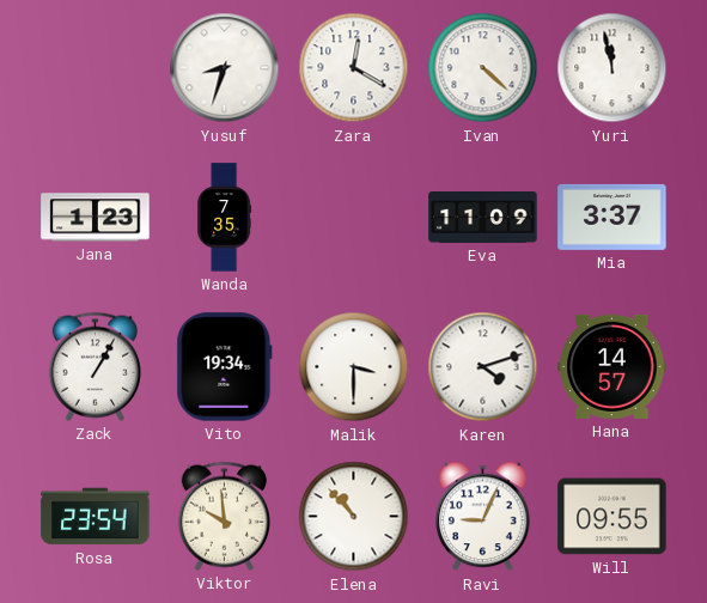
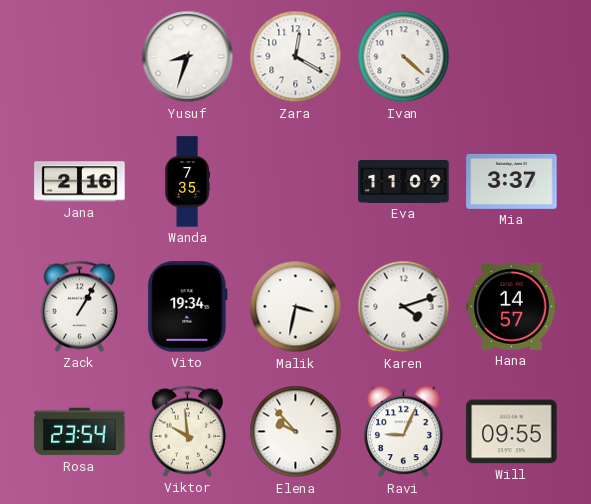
Yuri: 11:58 -> none (612, 68)
Jana: 1:23 -> 2:16 (80, 182)
Malik: 3:30 -> 3:32 (296, 307)
Elena: 10:53 -> 9:53 (296, 432)
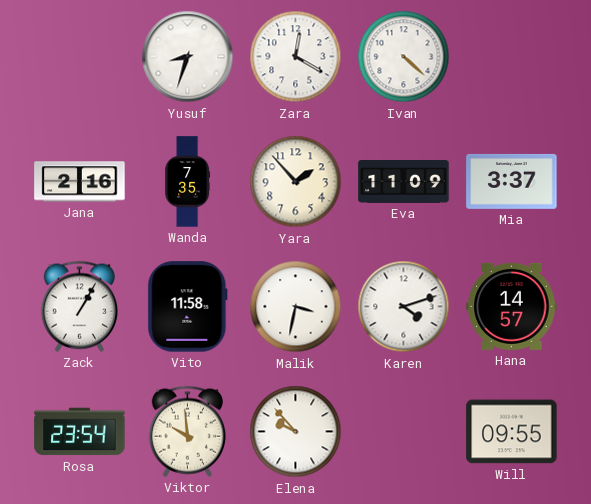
Yara: none -> 1:53 (296, 182)
Vito: 19:34 -> 11:58 (188, 307)
Ravi: 9:04 -> none (404, 432)
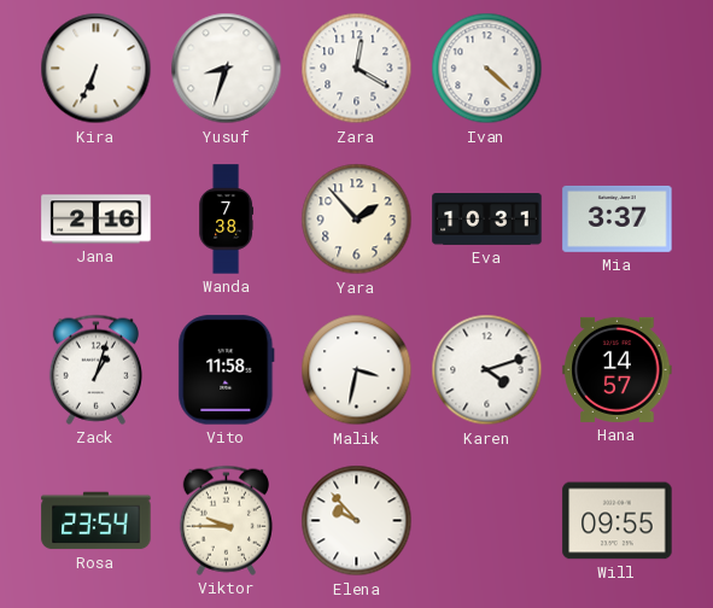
Kira: none -> 6:34 (97, 69)
Wanda: 7:35 -> 7:38 (227, 220)
Eva: 11:09 -> 10:31 (487, 220)
Zack: 1:05 -> 1:03 (95, 369)
Viktor: 9:59 -> 9:45 (226, 520)
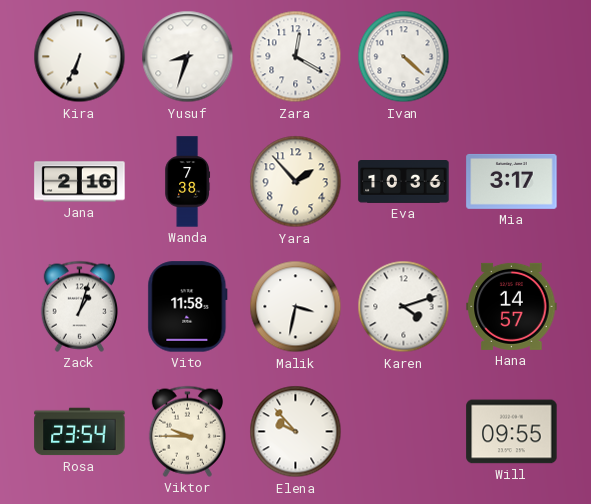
Eva: 10:31 -> 10:36 (404, 182)
Mia: 3:37 -> 3:17 (512, 181)
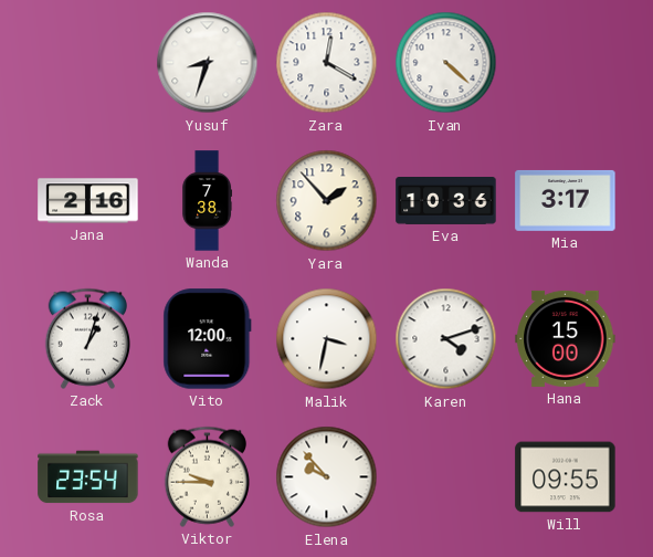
Kira: 6:34 -> none (80, 57)
Vito: 11:58 -> 12:00 (208, 339)
Hana: 14:57 -> 15:00 (566, 338)
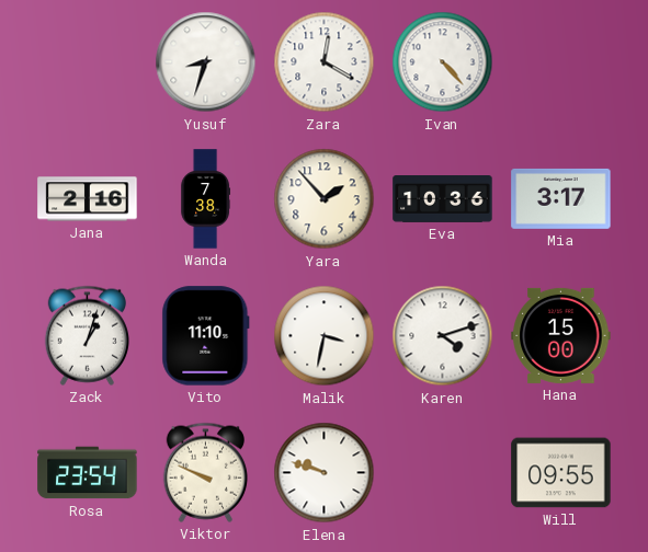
Ivan: 4:22 -> 4:23 (443, 62)
Vito: 12:00 -> 11:10 (206, 336)
Viktor: 9:45 -> 9:49 (205, 472)
Elena: 9:53 -> 9:48 (325, 473)
